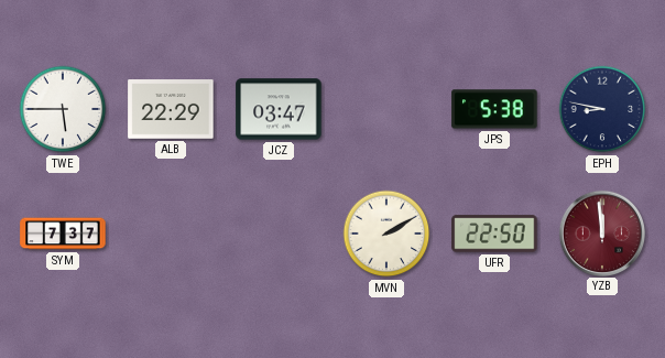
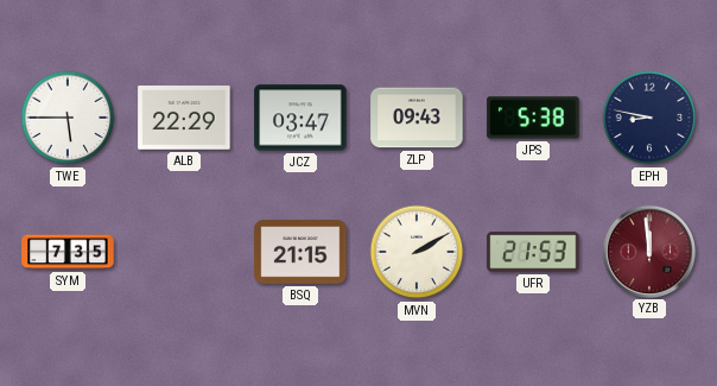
ZLP: none -> 09:43 (417, 118)
SYM: 7:37 -> 7:35 (68, 252)
BSQ: none -> 21:15 (300, 252)
UFR: 22:50 -> 21:53 (533, 252)
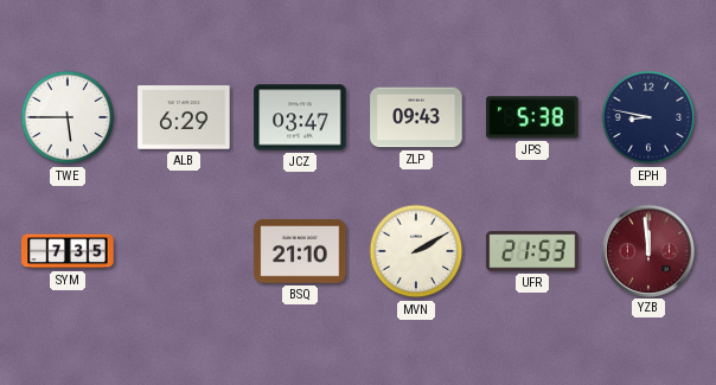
ALB: 22:29 -> 6:29 (184, 117)
BSQ: 21:15 -> 21:10 (300, 251)
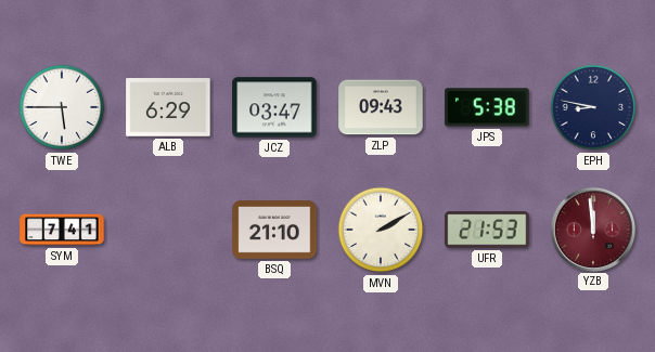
SYM: 7:35 -> 7:41 (62, 230)
